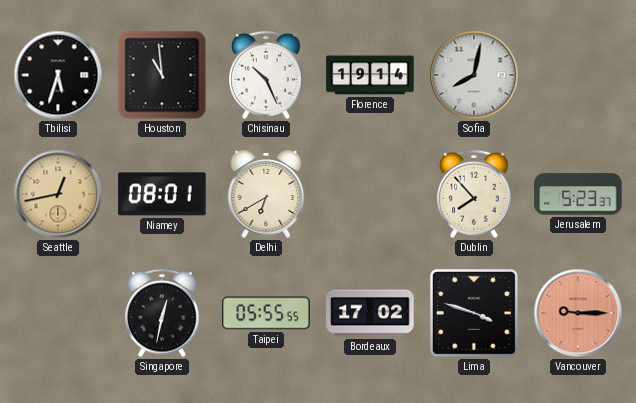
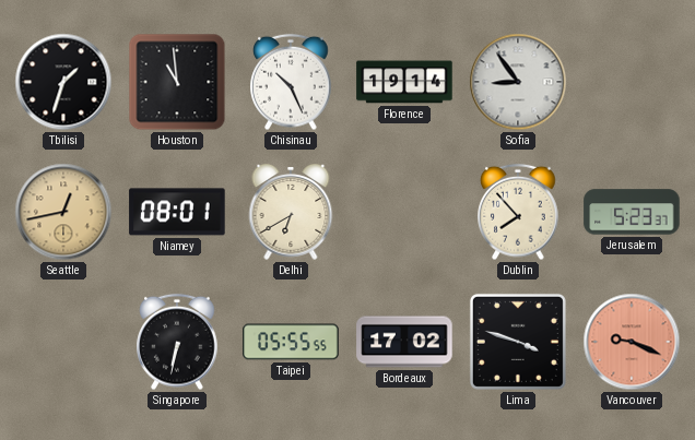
Tbilisi: 5:33 -> 1:33 (63, 82)
Sofia: 8:02 -> 8:54 (518, 82)
Singapore: 12:32 -> 6:32 (177, 342)
Vancouver: 9:15 -> 9:19 (632, 342)
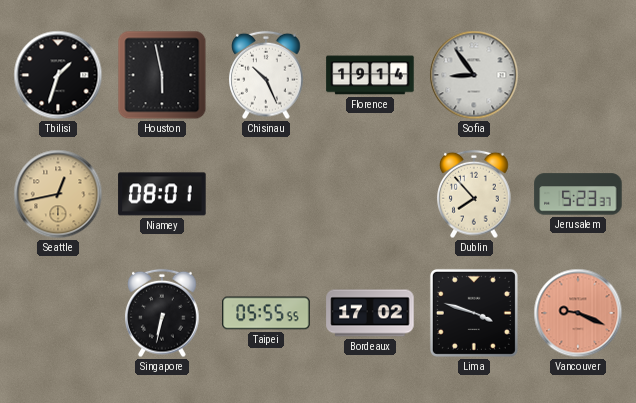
Houston: 10:59 -> 5:58 (162, 75)
Delhi: 6:40 -> none (291, 213)
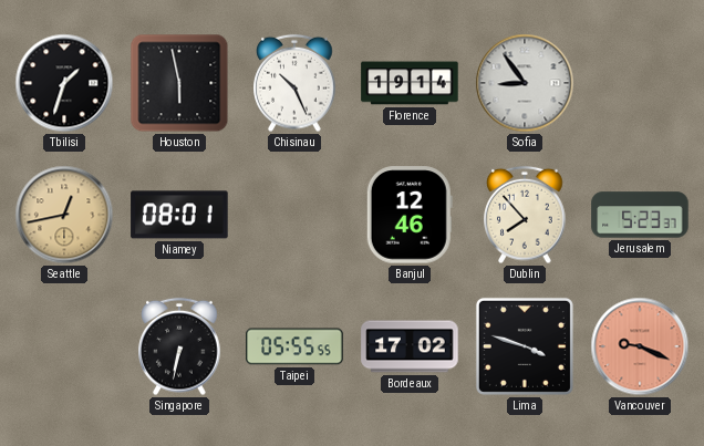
Banjul: none -> 12:46 (410, 215)
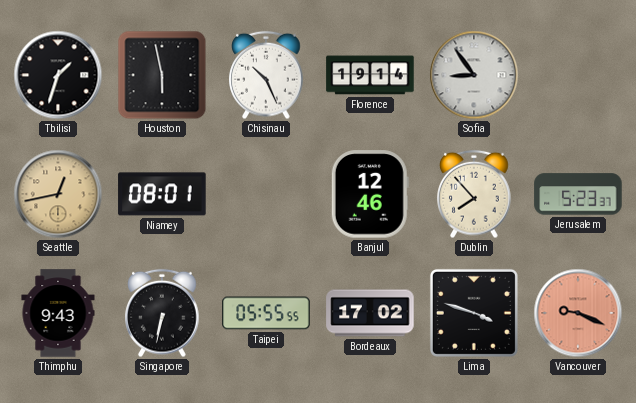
Thimphu: none -> 9:43 (58, 313)
